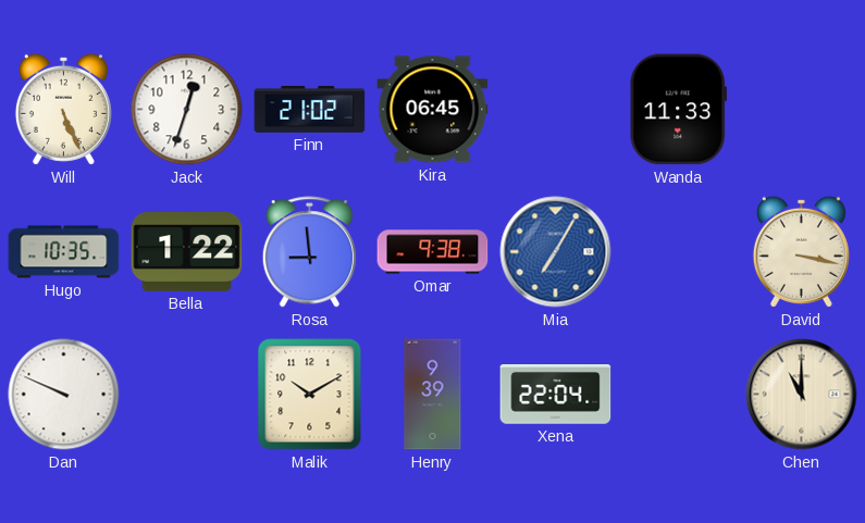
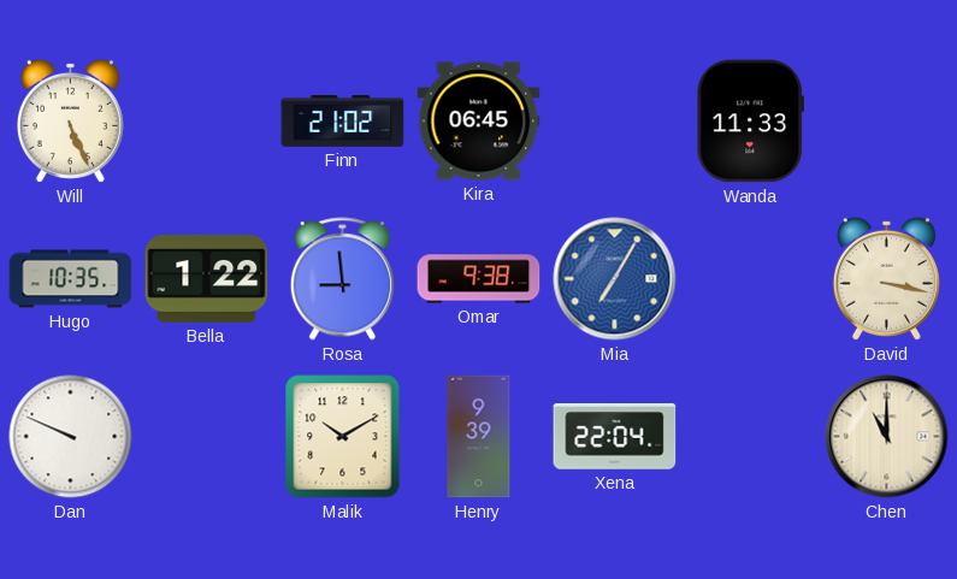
Jack: 12:33 -> none (187, 110)
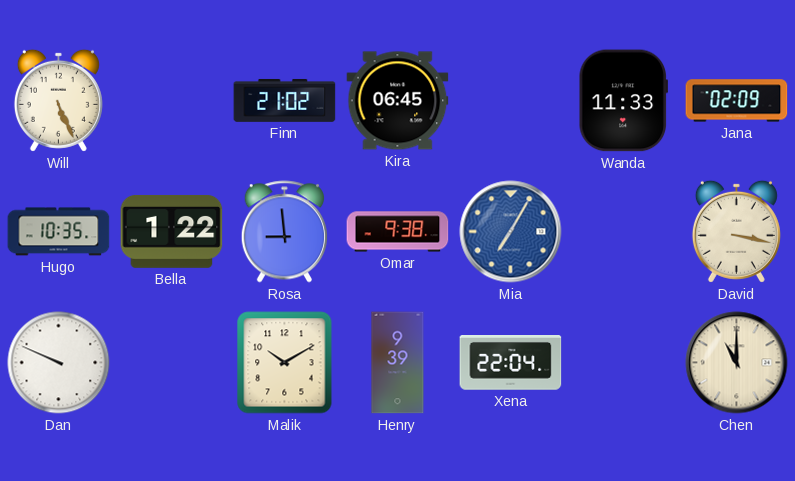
Jana: none -> 02:09 (737, 101)
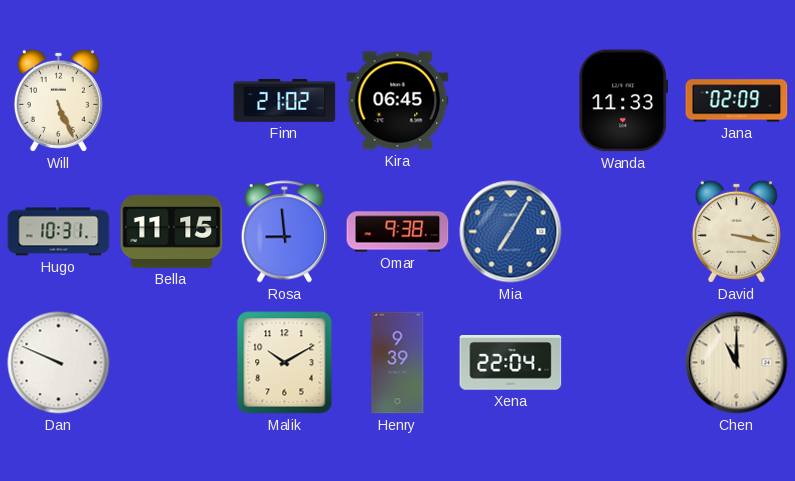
Hugo: 10:35 -> 10:31 (59, 232)
Bella: 1:22 -> 11:15 (172, 231)
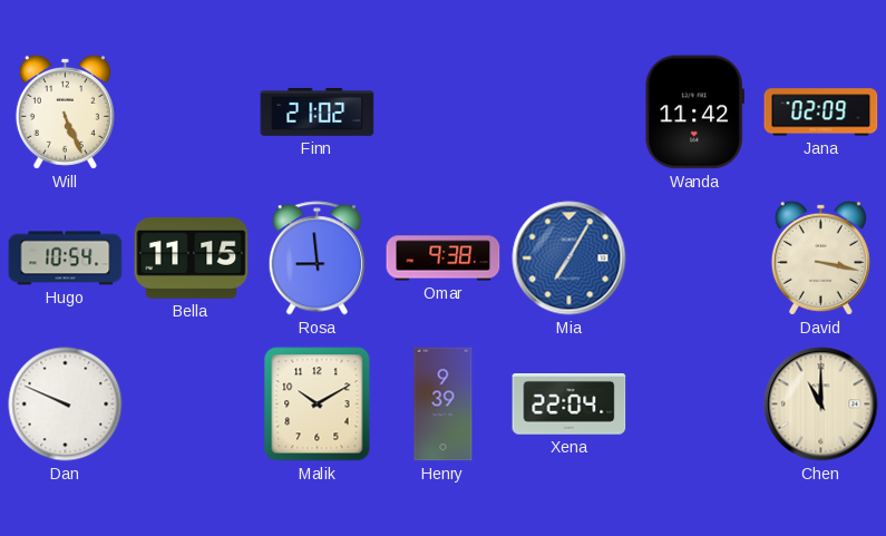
Kira: 06:45 -> none (398, 101)
Wanda: 11:33 -> 11:42 (694, 113)
Hugo: 10:31 -> 10:54 (66, 259)
